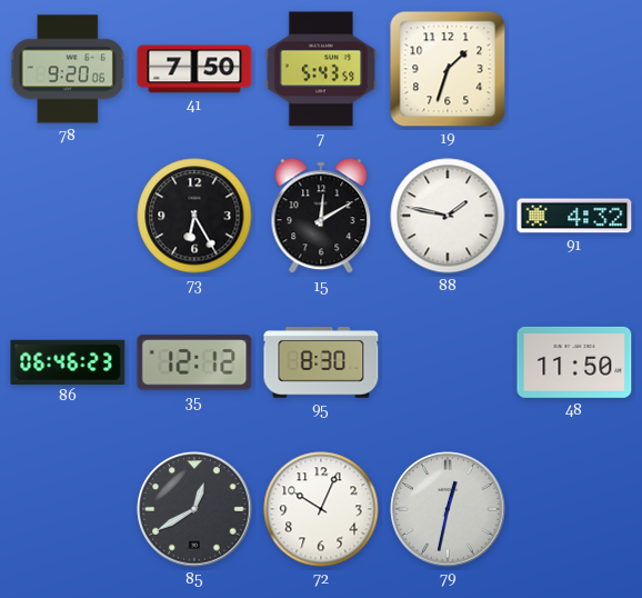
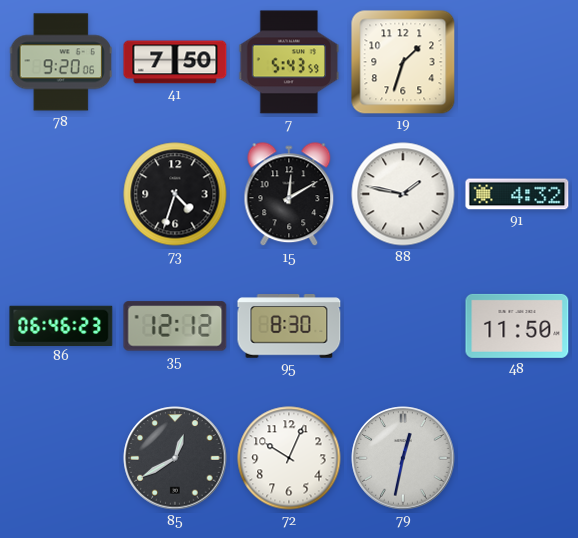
73: 6:25 -> 4:33 (175, 194)
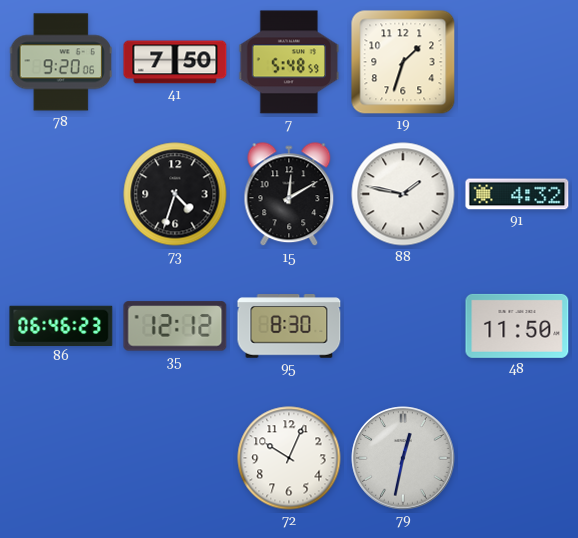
7: 5:43 -> 5:48 (289, 62)
85: 12:40 -> none (175, 458)
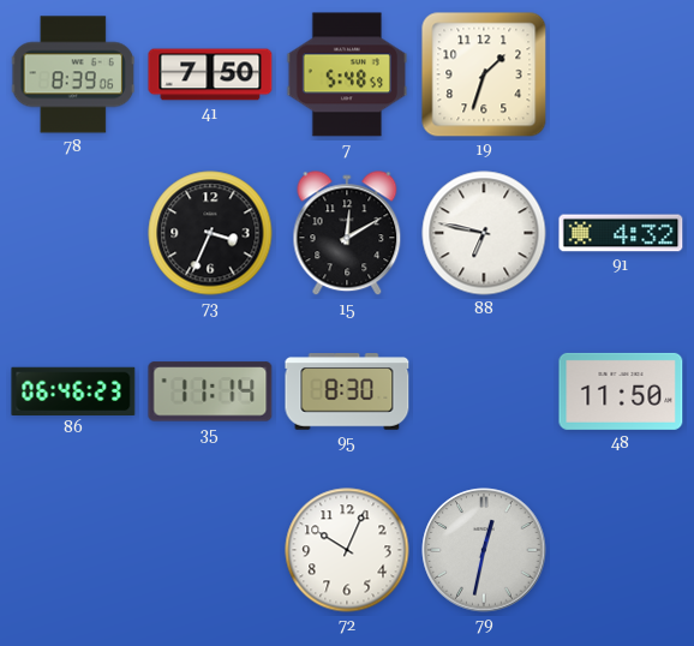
78: 9:20 -> 8:39 (72, 74)
73: 4:33 -> 3:34 (210, 233)
88: 1:47 -> 6:47 (484, 233)
35: 12:12 -> 11:14 (210, 391)
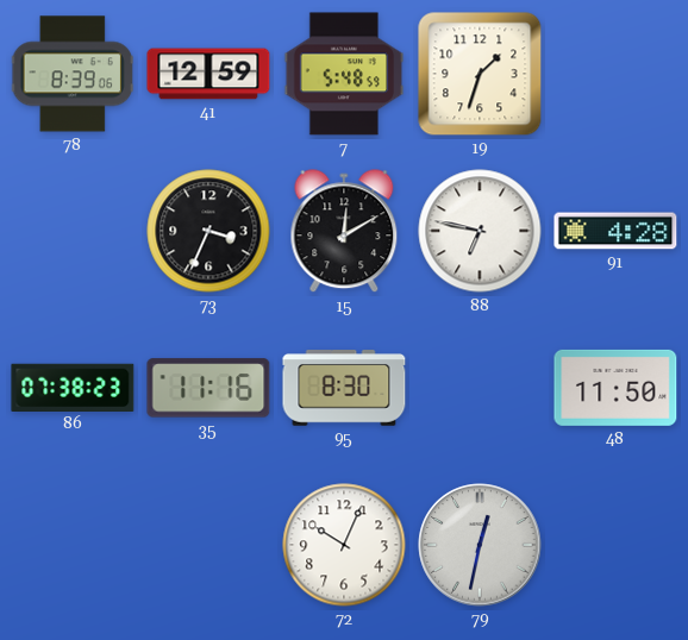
41: 7:50 -> 12:59 (208, 74)
91: 4:32 -> 4:28 (615, 231)
86: 06:46 -> 07:38 (73, 387)
35: 11:14 -> 11:16 (208, 388)
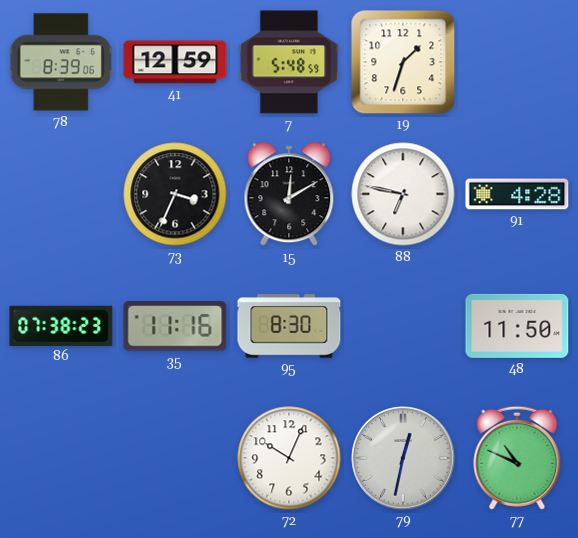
77: none -> 10:49 (517, 458)
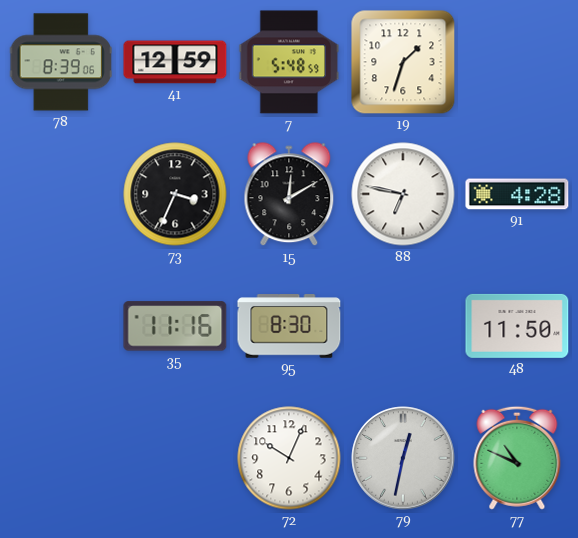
86: 07:38 -> none (61, 325)
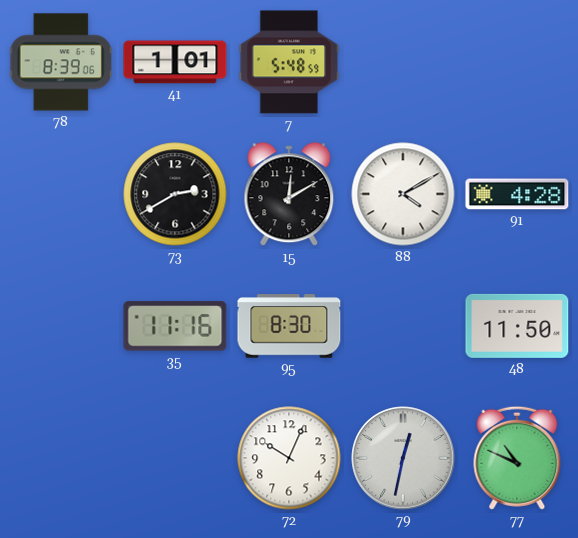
41: 12:59 -> 1:01 (175, 62)
19: 1:33 -> none (403, 62)
73: 3:34 -> 2:40 (175, 194)
88: 6:47 -> 4:10 (403, 194)
